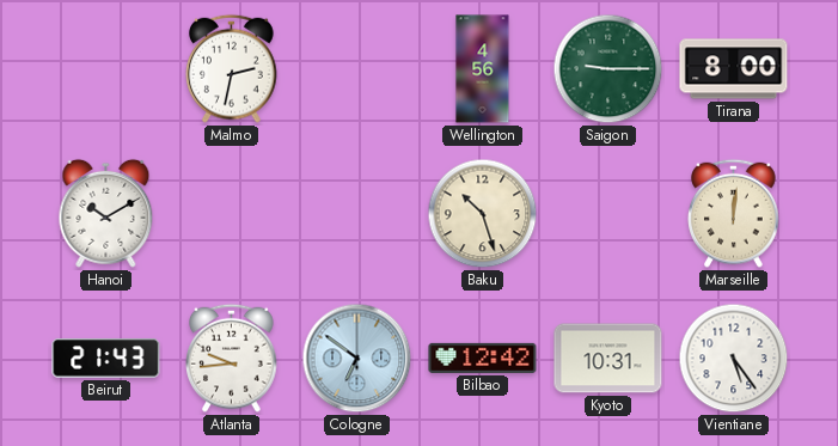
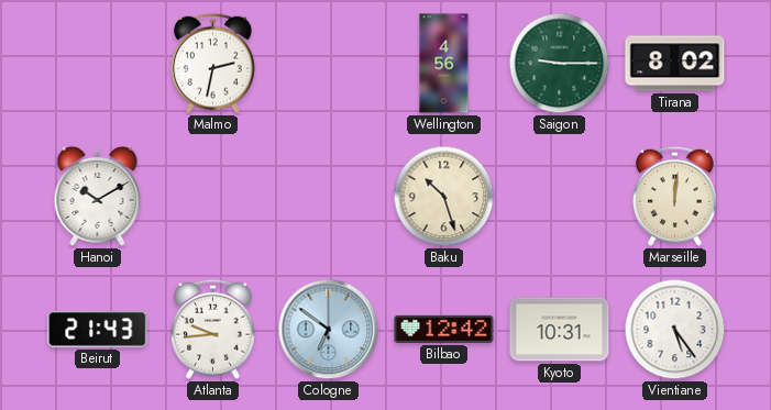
Tirana: 8:00 -> 8:02 (675, 64)
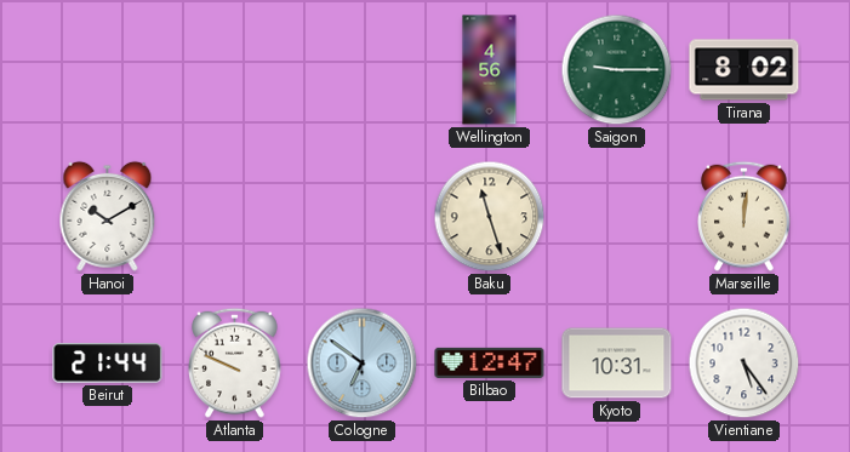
Malmo: 2:32 -> none (213, 63)
Baku: 10:27 -> 11:27 (490, 217)
Beirut: 21:43 -> 21:44 (108, 364)
Atlanta: 9:44 -> 9:49 (235, 362)
Bilbao: 12:42 -> 12:47 (490, 362)
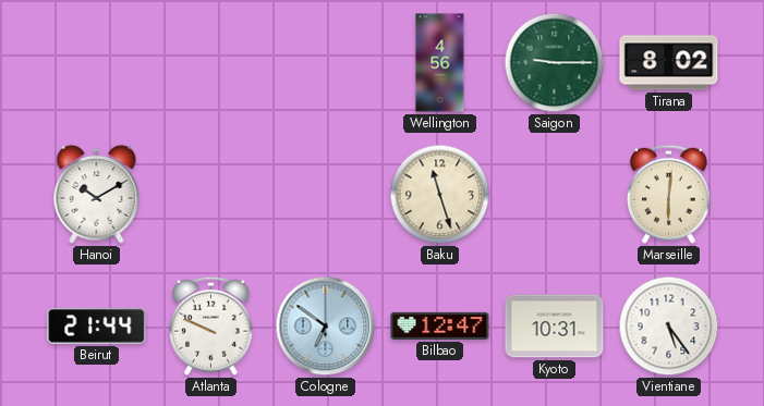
Marseille: 12:01 -> 6:01 (669, 194)
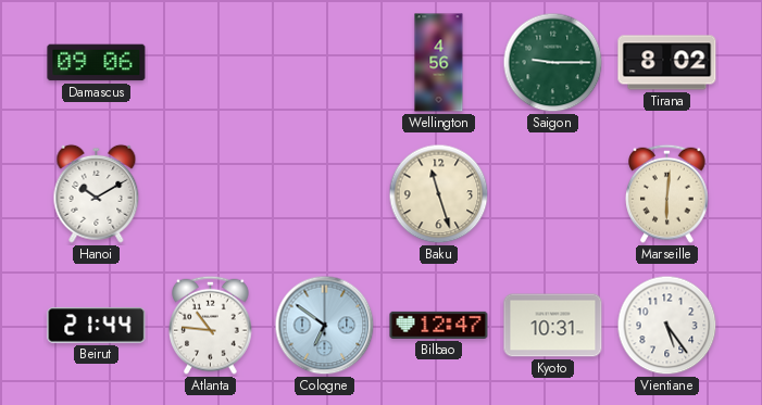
Damascus: none -> 09:06 (97, 63)
Atlanta: 9:49 -> 10:46 (211, 325)
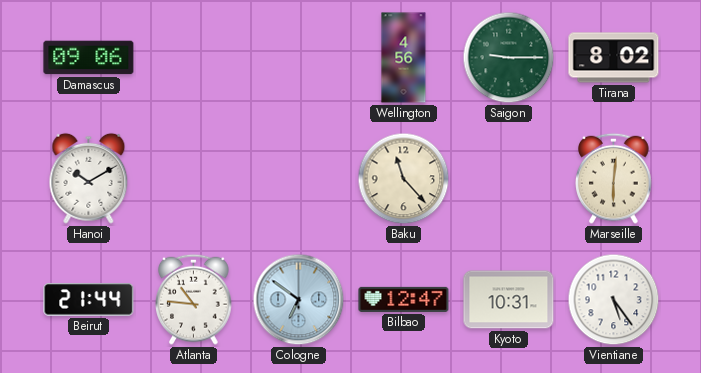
Baku: 11:27 -> 11:23 (404, 179)
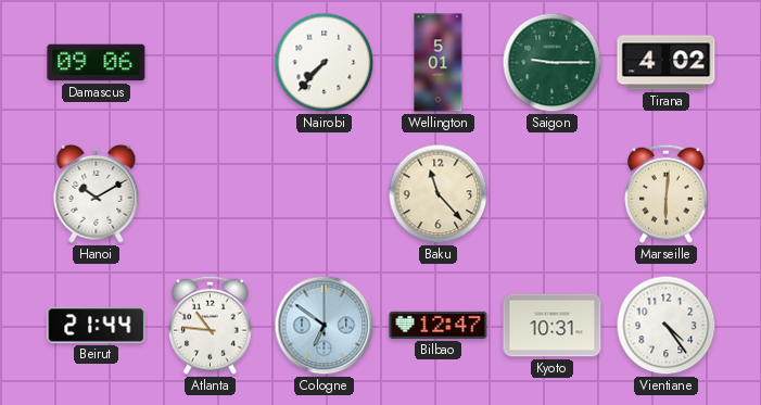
Nairobi: none -> 7:37 (325, 63)
Wellington: 4:56 -> 5:01 (439, 63)
Tirana: 8:02 -> 4:02 (667, 63)
Vientiane: 5:24 -> 4:24 (667, 326)
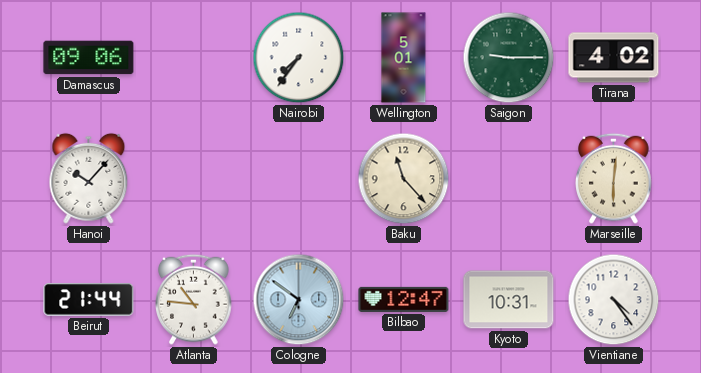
Nairobi: 7:37 -> 7:36 (299, 58)
Hanoi: 10:10 -> 10:07 (89, 178)
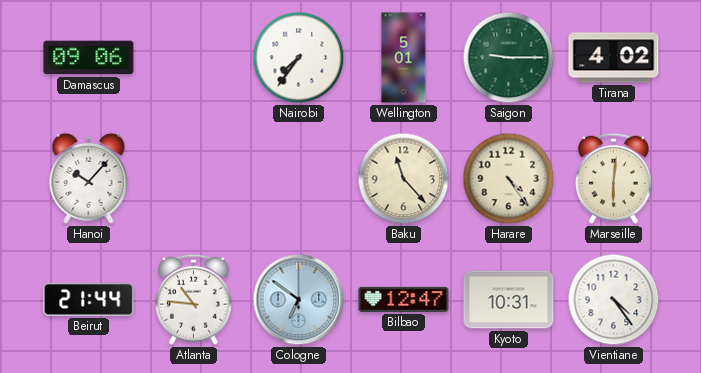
Harare: none -> 4:24 (509, 179)
